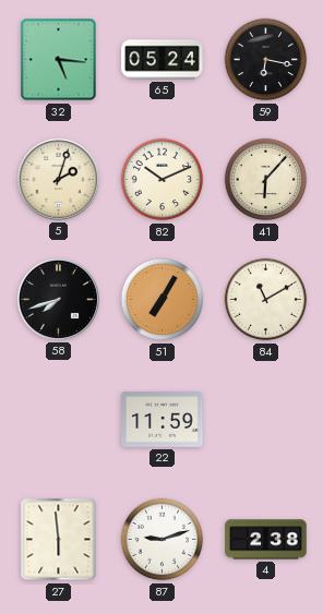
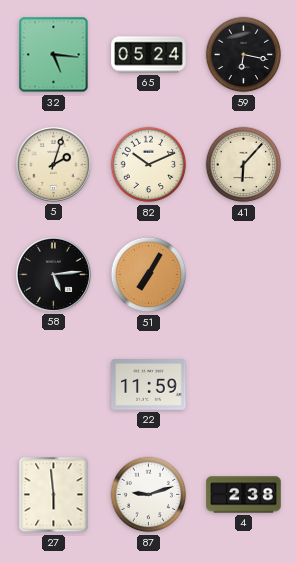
58: 7:42 -> 5:14 (53, 274)
84: 11:10 -> none (266, 300)
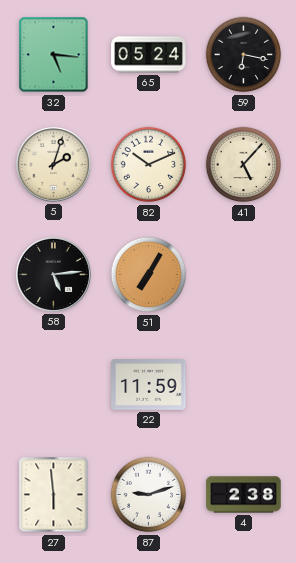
41: 6:07 -> 5:07 (244, 165)
